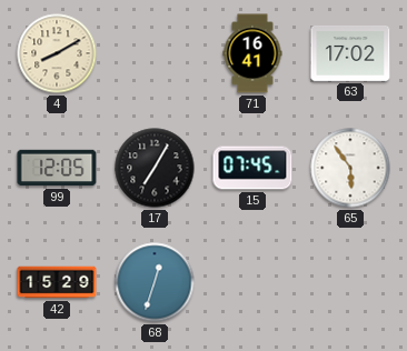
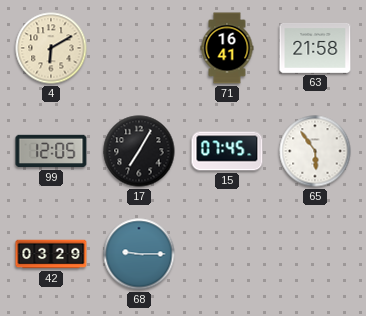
4: 8:10 -> 6:10 (51, 48)
63: 17:02 -> 21:58 (315, 48)
42: 15:29 -> 03:29 (51, 254)
68: 12:33 -> 9:15 (139, 254)
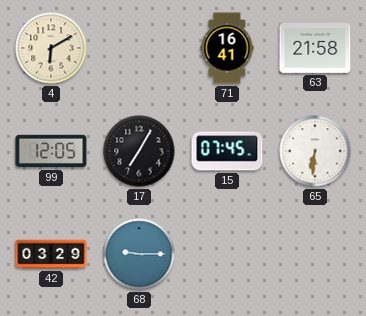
65: 5:54 -> 6:31 (315, 151)
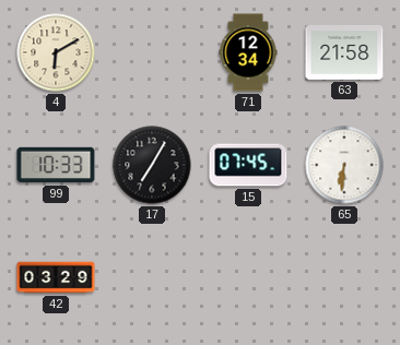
71: 16:41 -> 12:34 (248, 52)
99: 12:05 -> 10:33 (56, 165)
68: 9:15 -> none (139, 254)
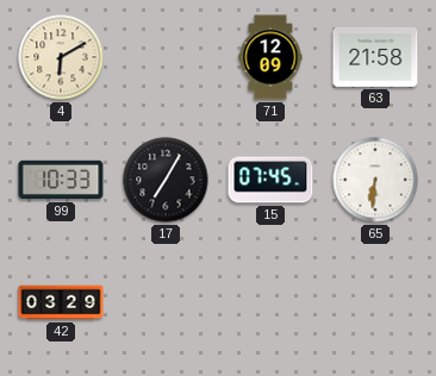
71: 12:34 -> 12:09 (270, 57)
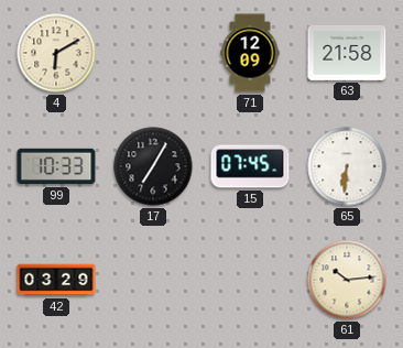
61: none -> 10:14 (347, 280)
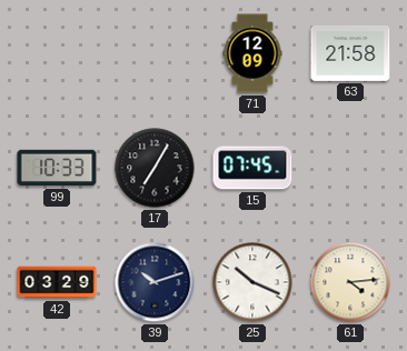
4: 6:10 -> none (56, 53)
65: 6:31 -> none (347, 166)
39: none -> 10:12 (155, 282)
25: none -> 10:19 (252, 282)
61: 10:14 -> 4:14 (350, 282)
